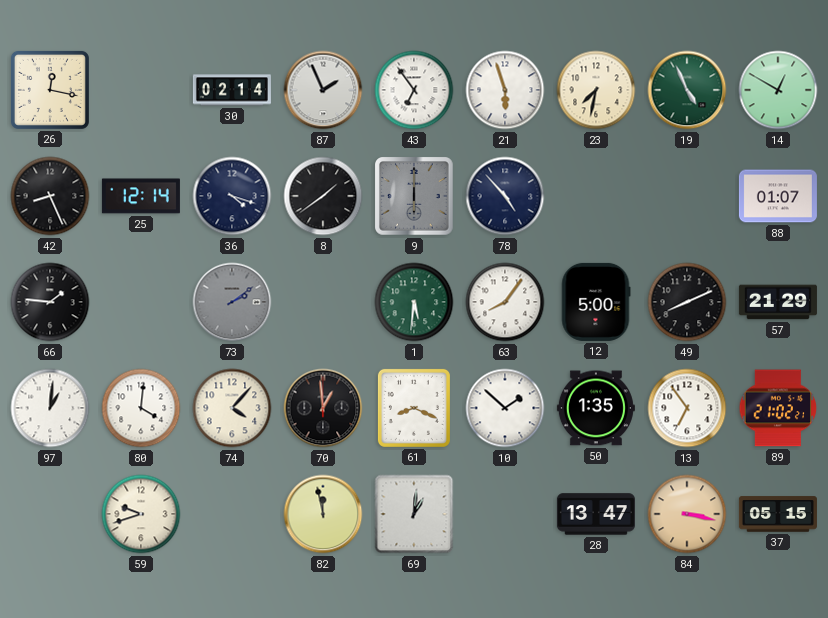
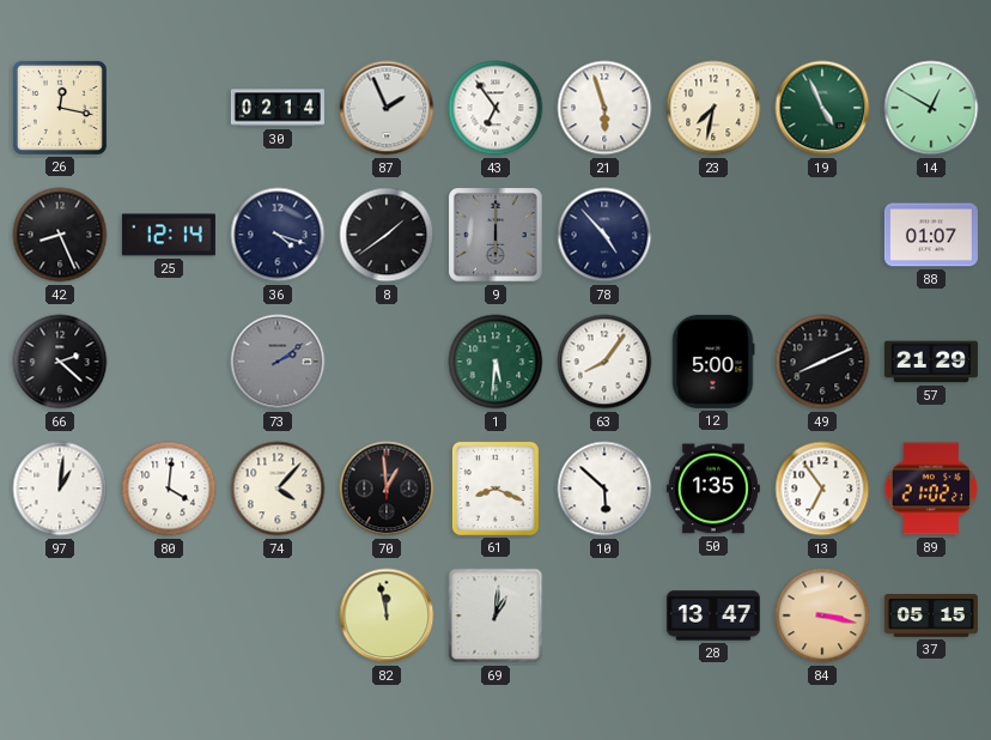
66: 1:46 -> 2:22 (60, 362)
10: 1:52 -> 5:52 (604, 489)
59: 9:42 -> none (141, 514)
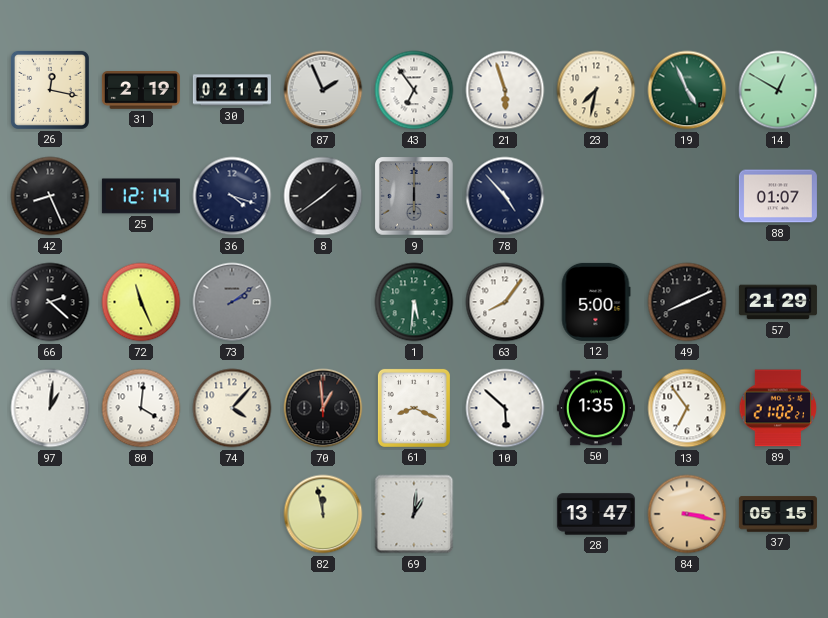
31: none -> 2:19 (141, 90)
72: none -> 11:26 (141, 302)
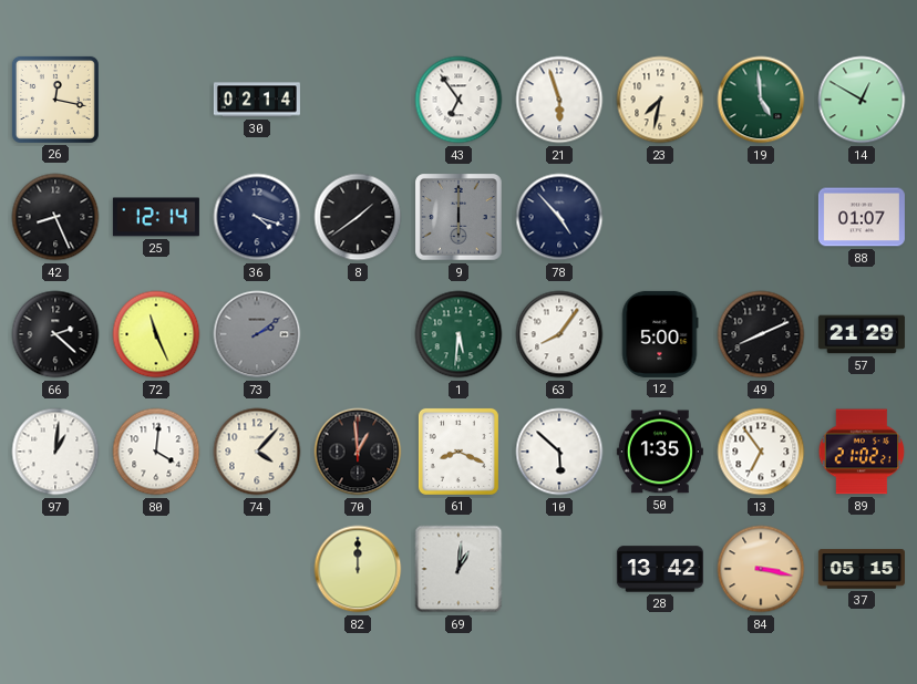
31: 2:19 -> none (141, 90)
87: 1:56 -> none (323, 90)
19: 4:56 -> 4:59 (761, 100)
82: 11:58 -> 12:00 (358, 569)
28: 13:47 -> 13:42 (660, 569)
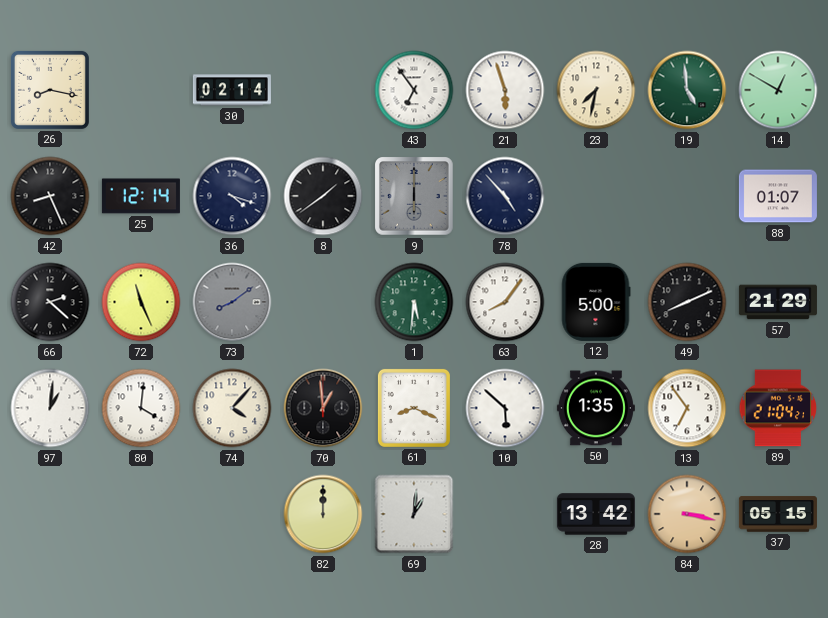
26: 12:17 -> 8:17 (50, 90)
73: 2:09 -> 8:09 (232, 302)
89: 21:02 -> 21:04 (778, 408)
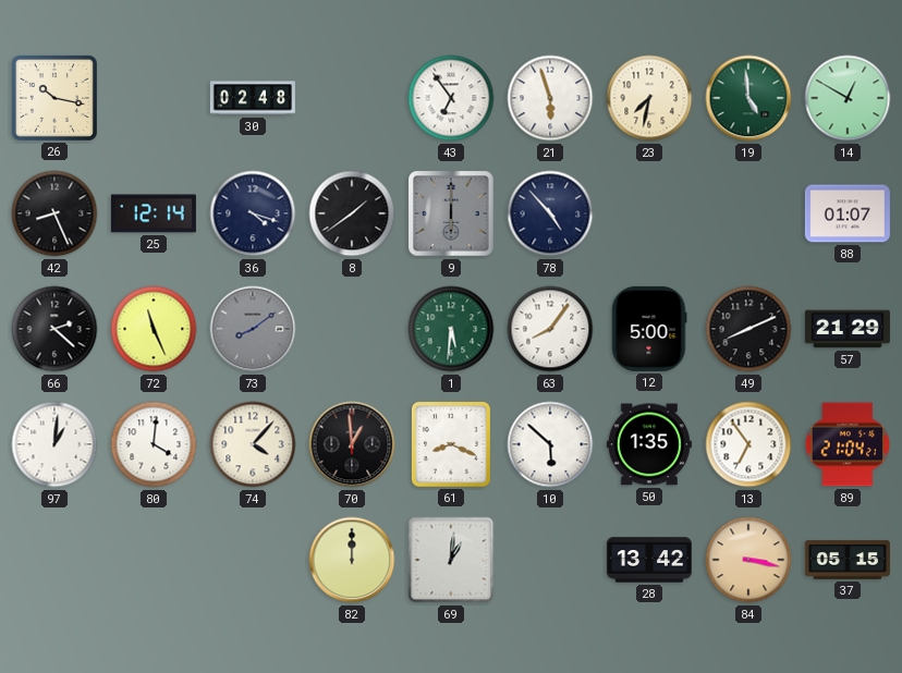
26: 8:17 -> 10:17 (54, 98)
30: 02:14 -> 02:48 (253, 98)
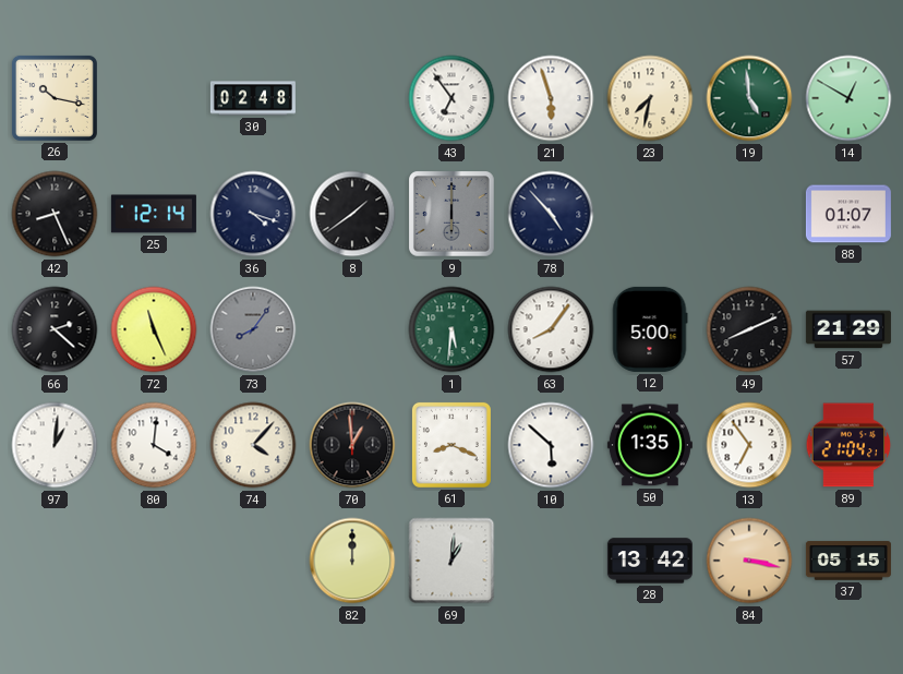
73: 8:09 -> 8:06 (253, 329)
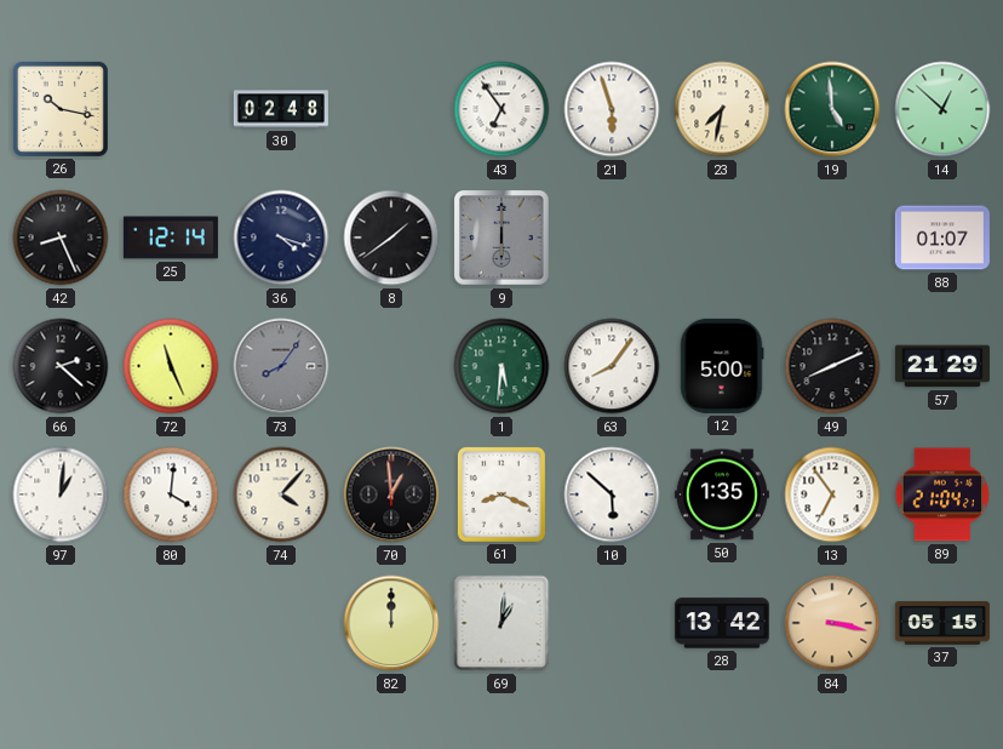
14: 12:50 -> 12:52 (942, 109)
78: 4:53 -> none (551, 214)
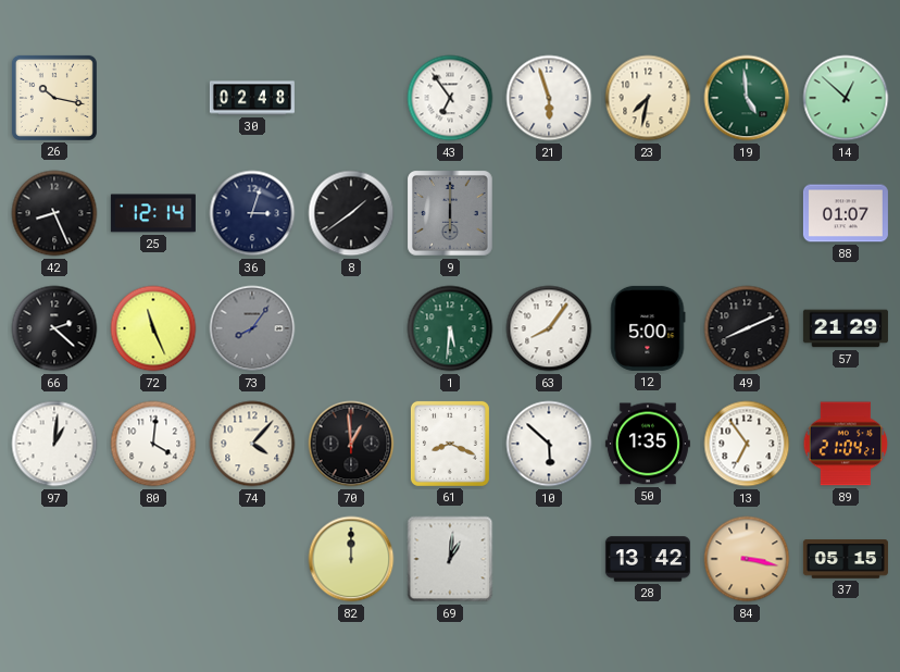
36: 4:18 -> 3:03 (252, 213)
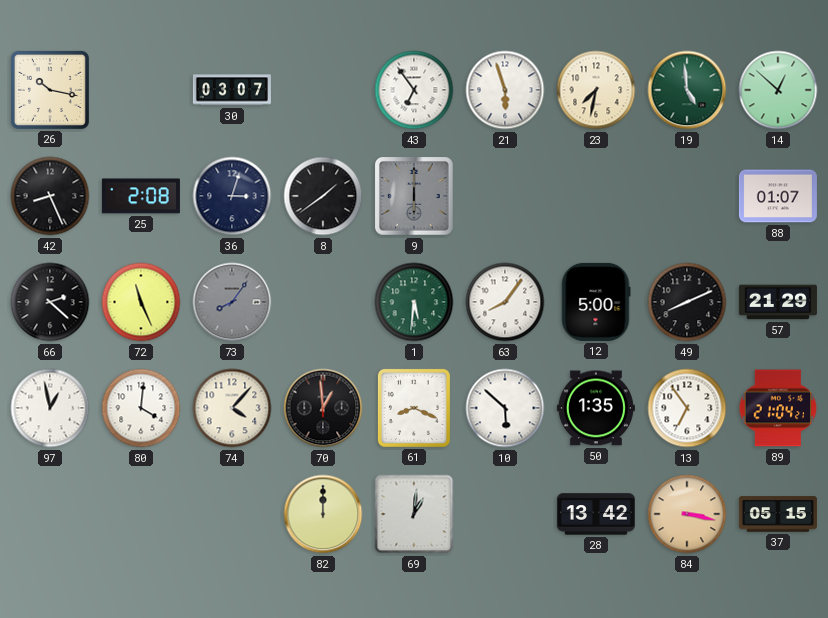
30: 02:48 -> 03:07 (232, 90)
25: 12:14 -> 2:08 (141, 196)
97: 1:01 -> 12:58 (50, 408)
